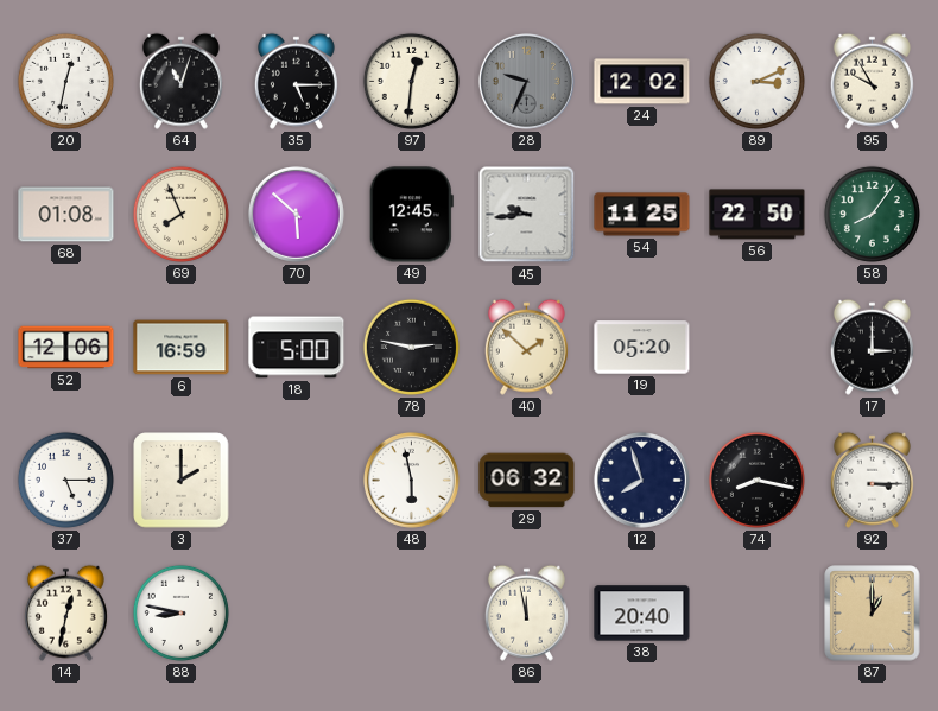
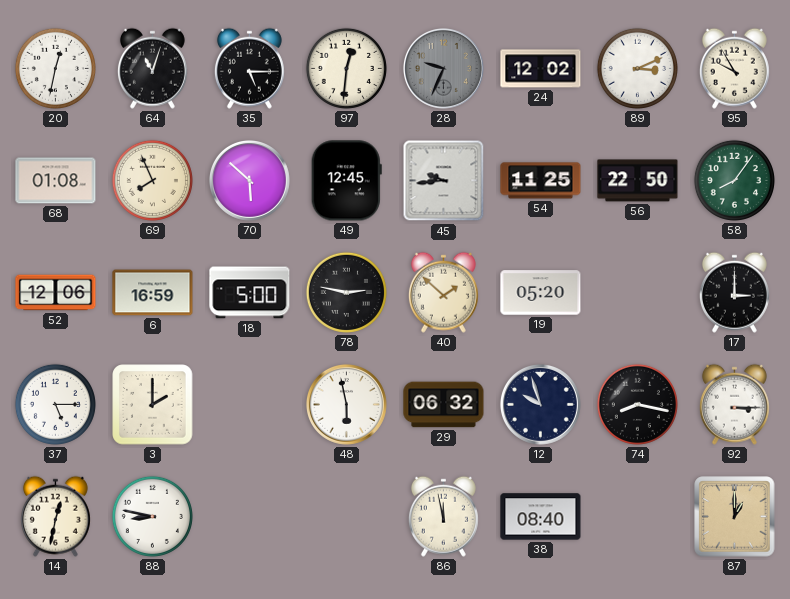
12: 7:57 -> 9:57 (540, 404)
38: 20:40 -> 08:40 (541, 517)
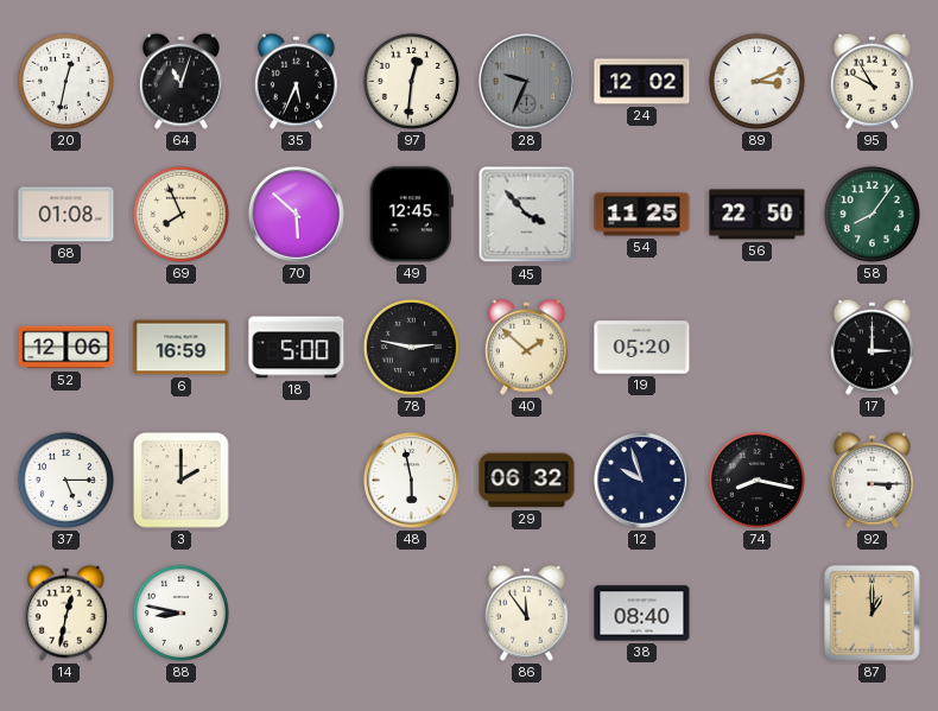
35: 5:15 -> 5:34 (296, 81)
45: 9:44 -> 3:53 (527, 215)
86: 11:58 -> 11:54 (526, 612)
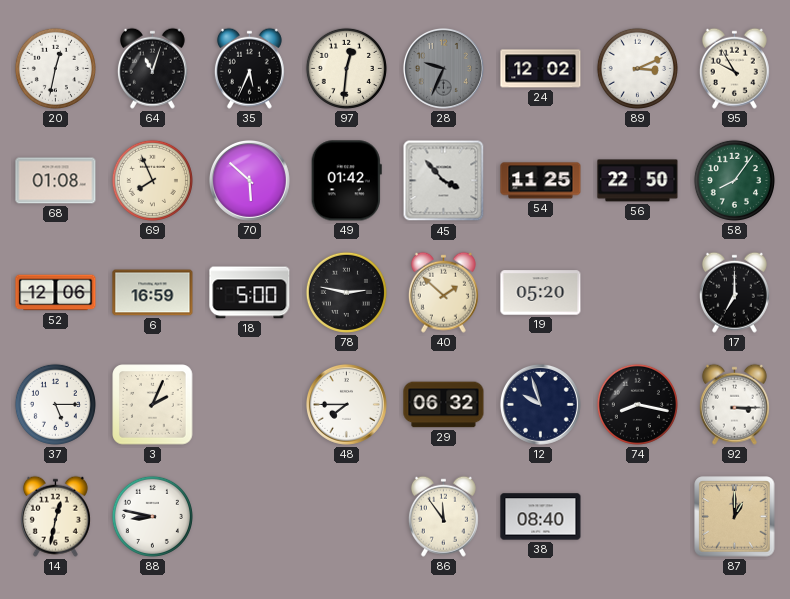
49: 12:45 -> 01:42 (346, 181)
17: 3:00 -> 7:00 (734, 292)
3: 2:00 -> 2:04 (153, 405)
48: 5:58 -> 7:45 (346, 404)
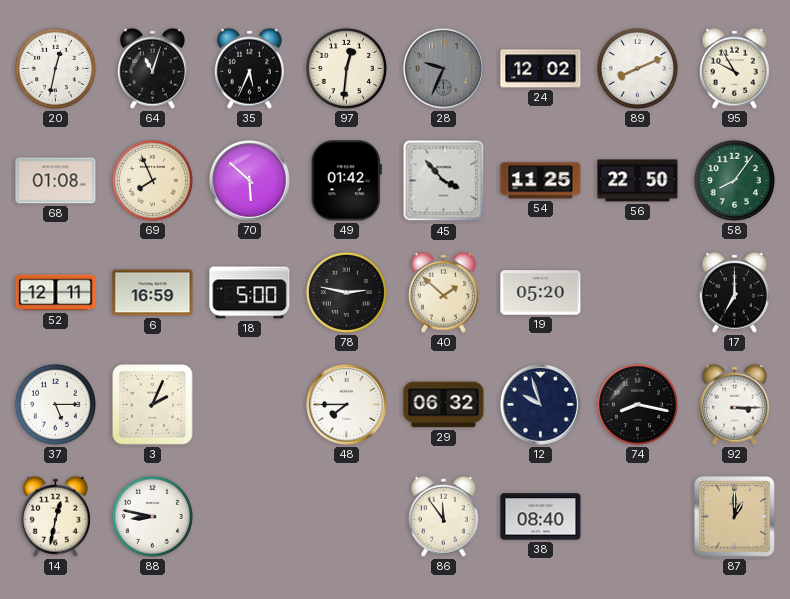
89: 3:11 -> 8:11 (637, 68)
52: 12:06 -> 12:11 (56, 293)
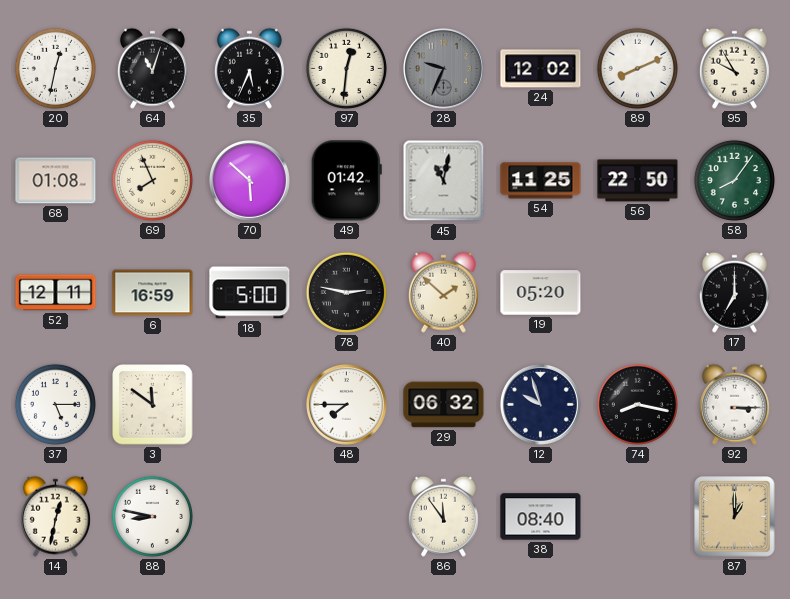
45: 3:53 -> 11:02 (444, 181)
3: 2:04 -> 11:51 (153, 405)
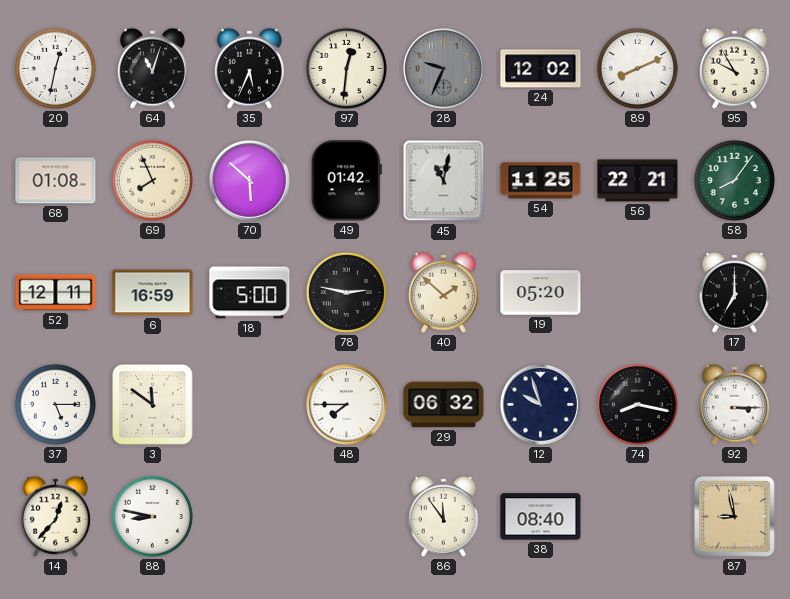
56: 22:50 -> 22:21 (638, 181)
14: 12:32 -> 12:37 (55, 516)
87: 1:00 -> 8:58 (735, 517)
